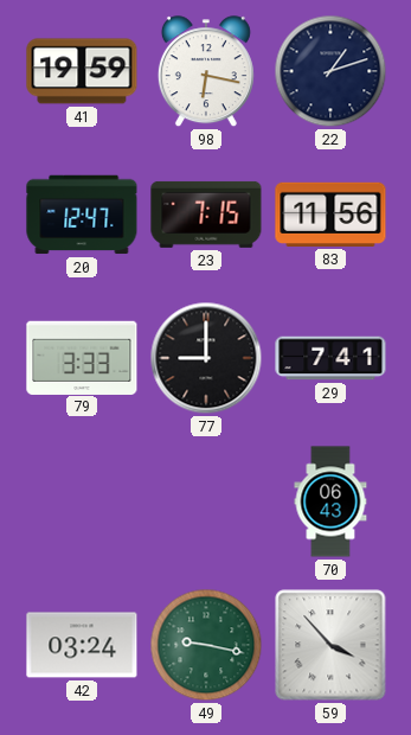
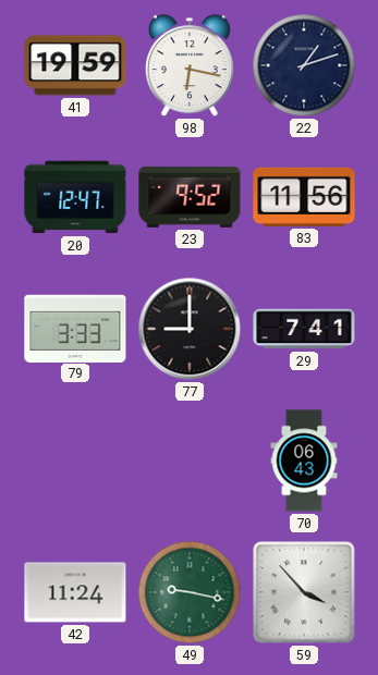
23: 7:15 -> 9:52 (190, 197)
42: 03:24 -> 11:24 (75, 592)
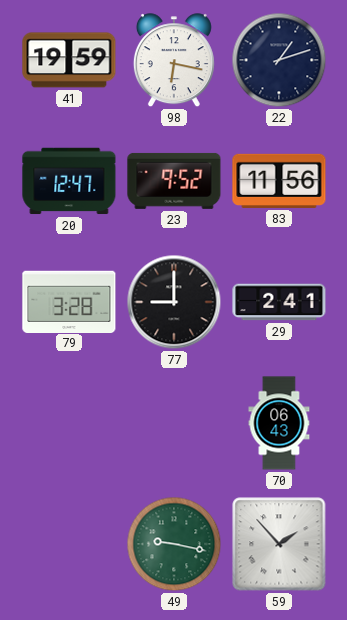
79: 3:33 -> 3:28 (69, 301)
29: 7:41 -> 2:41 (279, 302)
42: 11:24 -> none (75, 592)
59: 3:53 -> 1:53 (279, 544)
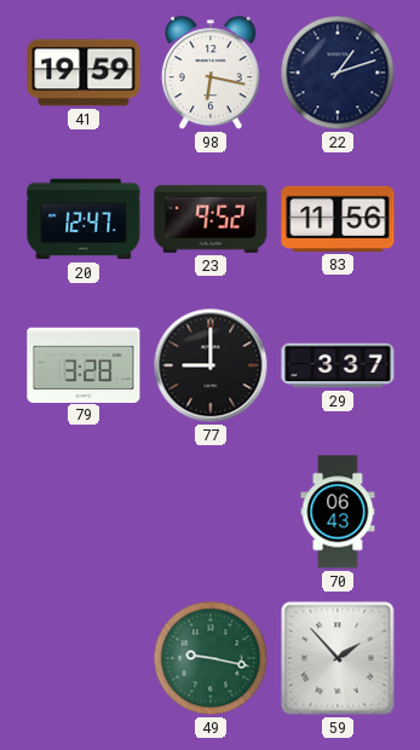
29: 2:41 -> 3:37 (338, 365)
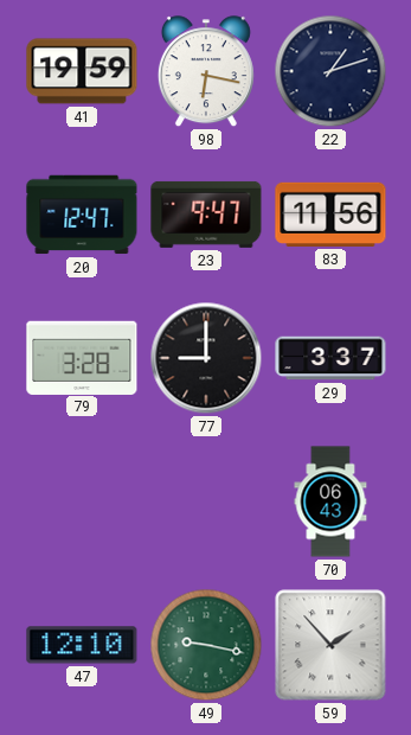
23: 9:52 -> 9:47 (206, 215)
47: none -> 12:10 (82, 645)
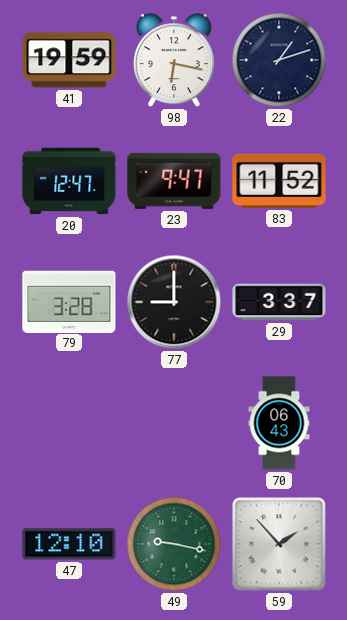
83: 11:56 -> 11:52 (279, 181)
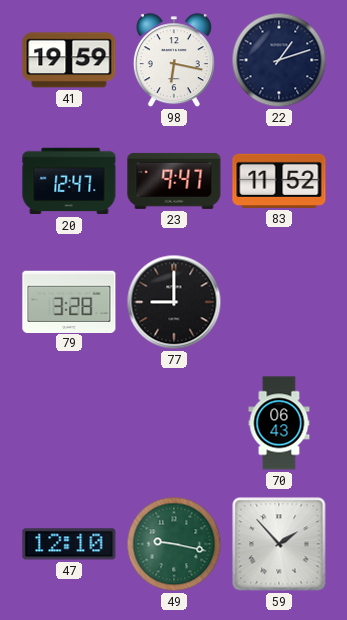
29: 3:37 -> none (279, 302)
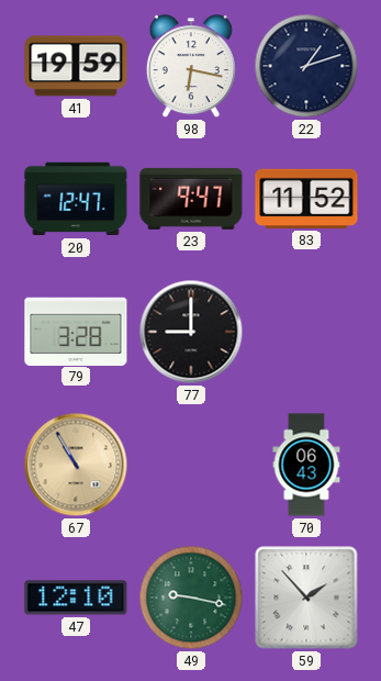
67: none -> 10:55 (76, 465)
